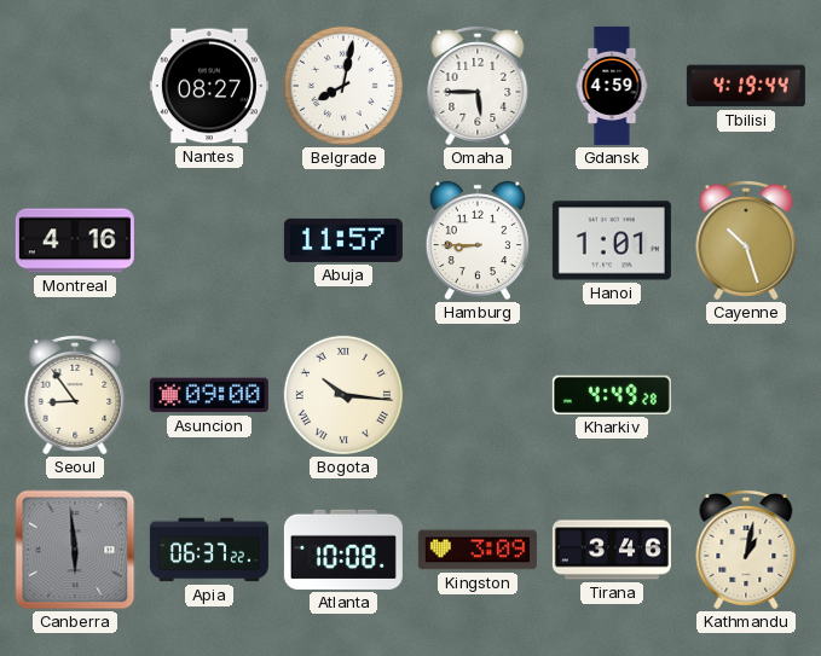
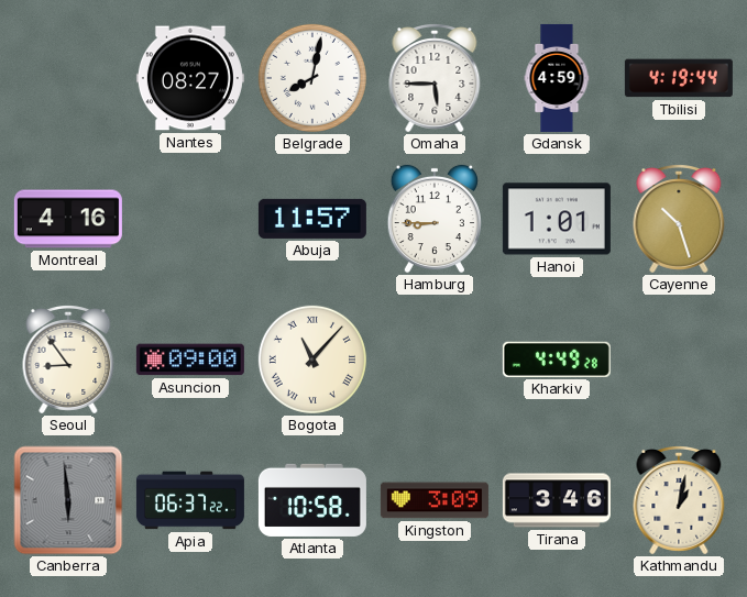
Bogota: 10:16 -> 11:07 (312, 360)
Atlanta: 10:08 -> 10:58 (312, 500)
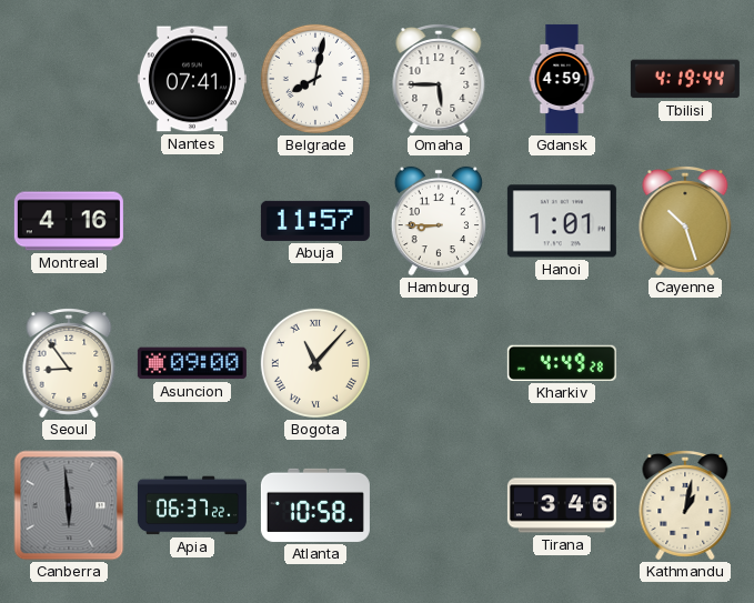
Nantes: 08:27 -> 07:41 (192, 79)
Kingston: 3:09 -> none (435, 500)
